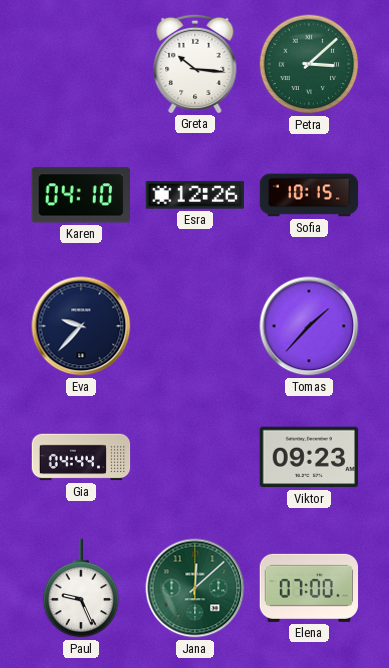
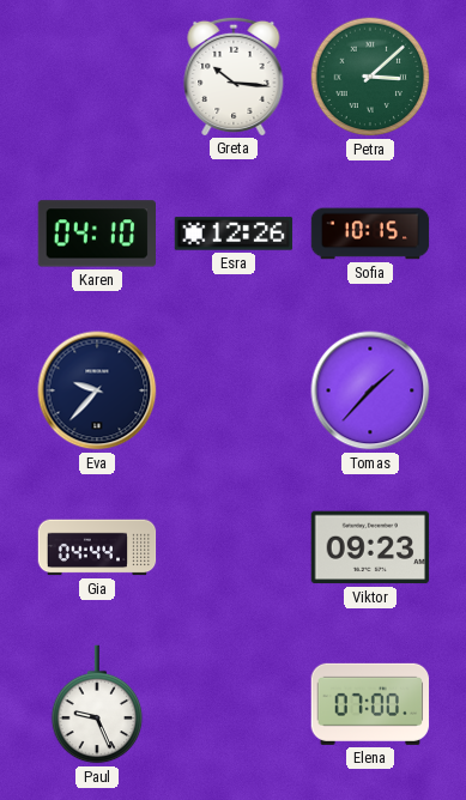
Jana: 12:08 -> none (195, 588)
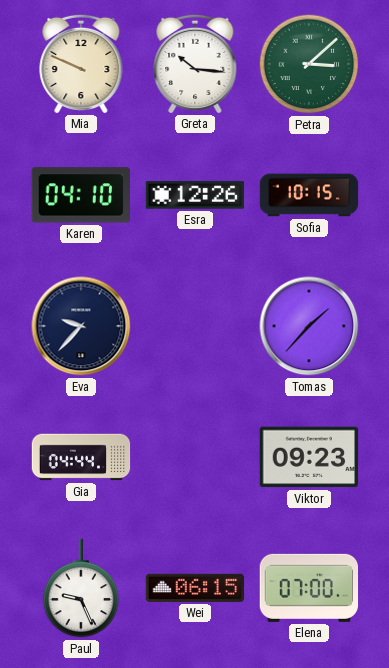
Mia: none -> 9:49 (81, 63)
Wei: none -> 06:15 (195, 588)
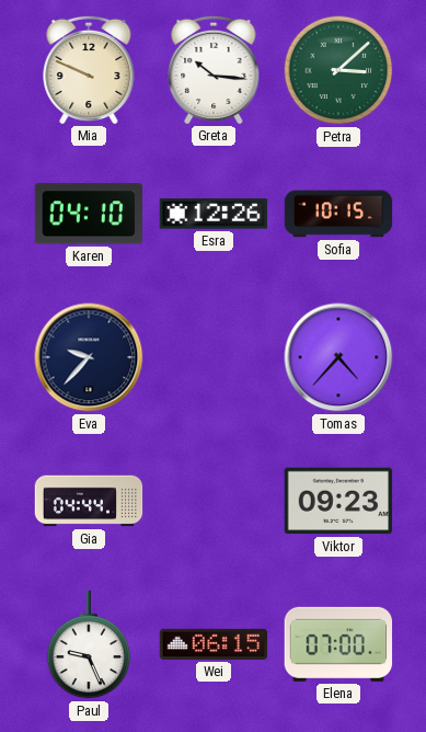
Tomas: 1:37 -> 4:37 (338, 357)
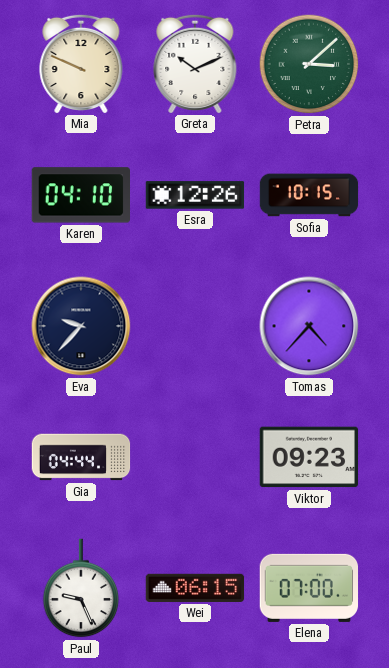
Greta: 10:16 -> 10:11 (195, 63)
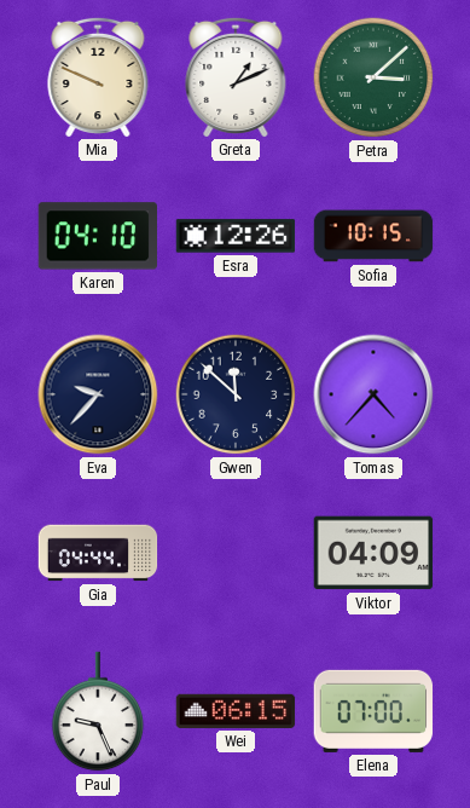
Greta: 10:11 -> 1:11 (236, 76)
Gwen: none -> 11:52 (236, 394)
Viktor: 09:23 -> 04:09 (373, 553)
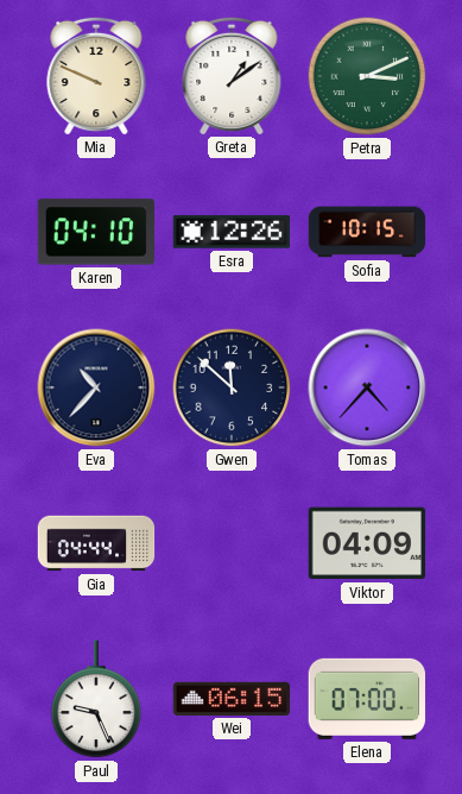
Greta: 1:11 -> 1:09 (232, 75)
Petra: 3:08 -> 3:11 (367, 76)
Eva: 9:37 -> 10:37 (96, 387)
